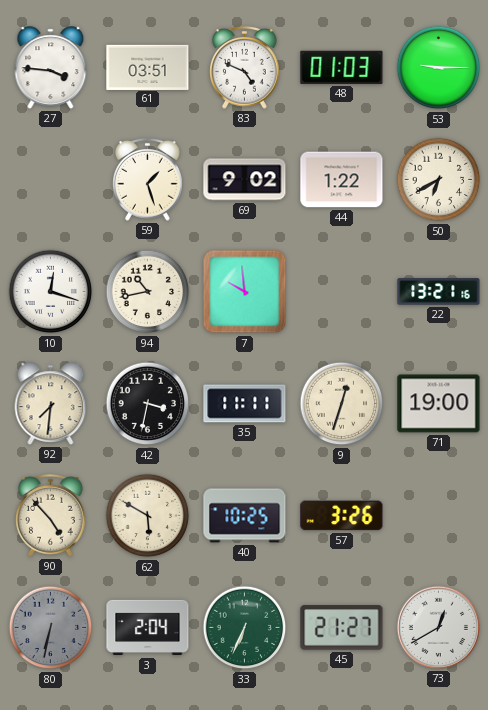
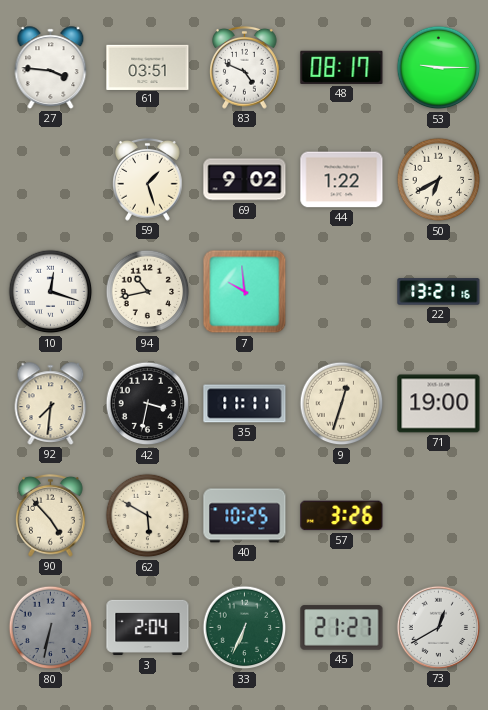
48: 01:03 -> 08:17 (342, 67)
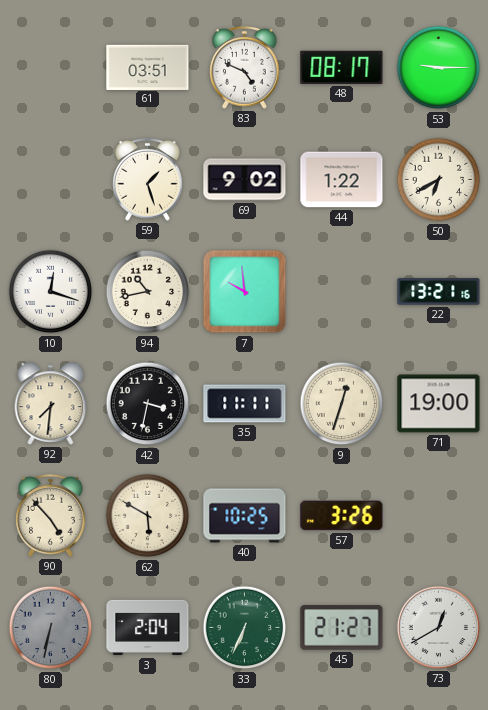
27: 3:46 -> none (51, 68)
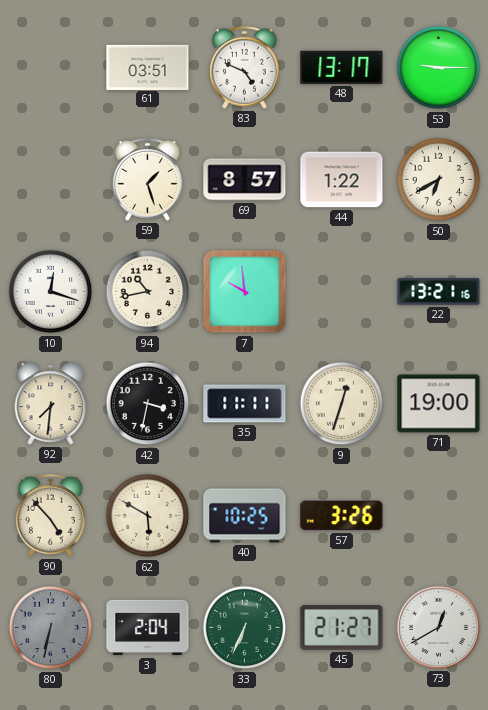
48: 08:17 -> 13:17 (342, 67)
69: 9:02 -> 8:57 (245, 180)
